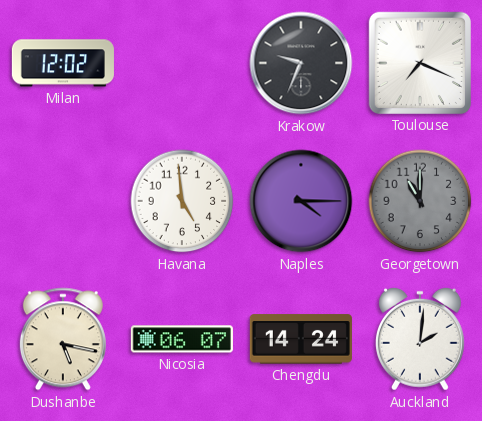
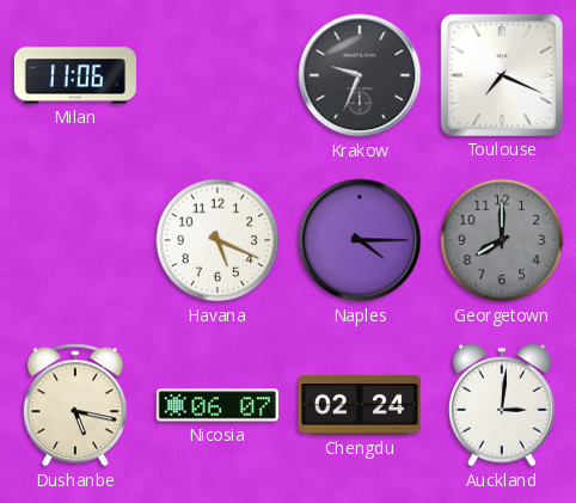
Milan: 12:02 -> 11:06 (75, 75)
Havana: 4:59 -> 5:19 (217, 240)
Georgetown: 11:00 -> 8:00 (502, 240)
Chengdu: 14:24 -> 02:24 (360, 405)
Auckland: 2:01 -> 3:01 (502, 405)
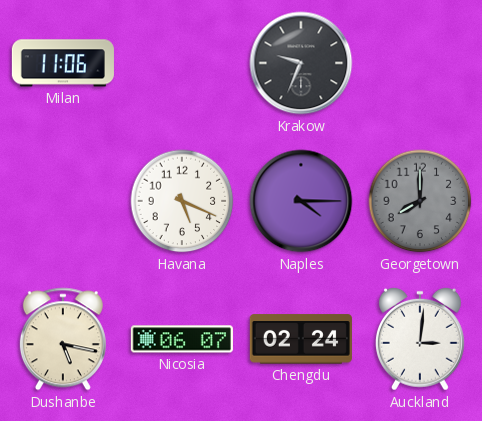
Toulouse: 7:19 -> none (502, 75)
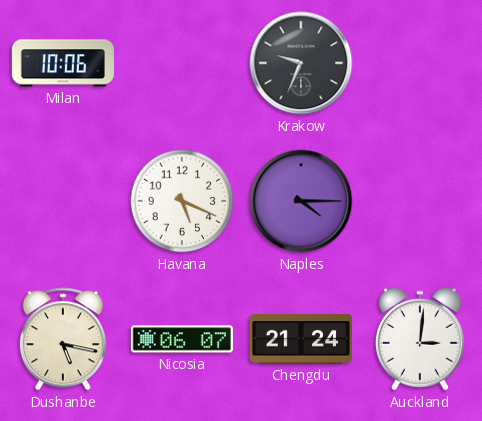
Milan: 11:06 -> 10:06 (63, 63)
Georgetown: 8:00 -> none (420, 201)
Chengdu: 02:24 -> 21:24 (301, 339)
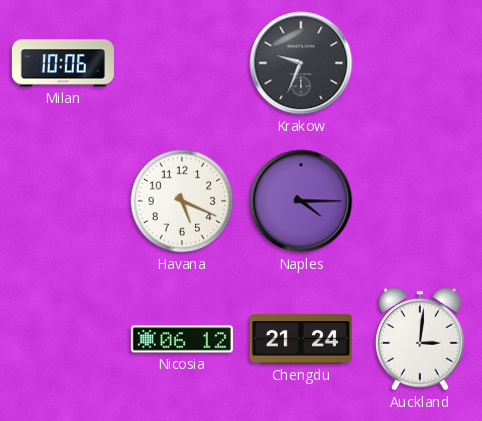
Dushanbe: 5:17 -> none (63, 339)
Nicosia: 06:07 -> 06:12 (182, 339)
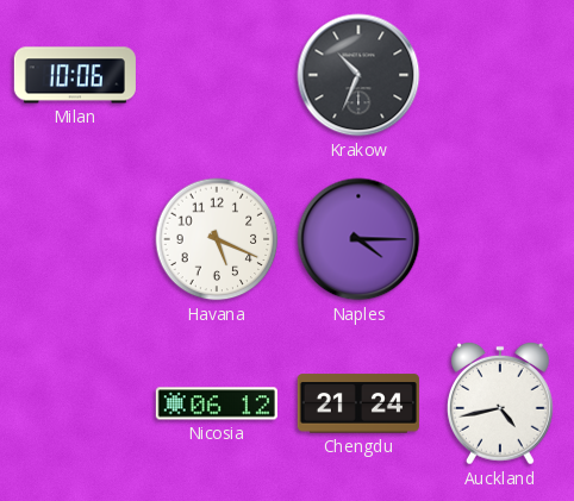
Krakow: 9:34 -> 10:34 (358, 75)
Auckland: 3:01 -> 4:43 (500, 403)
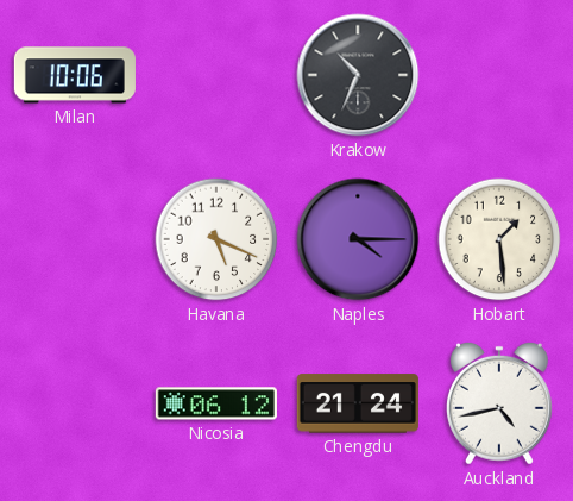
Hobart: none -> 1:29 (499, 239)
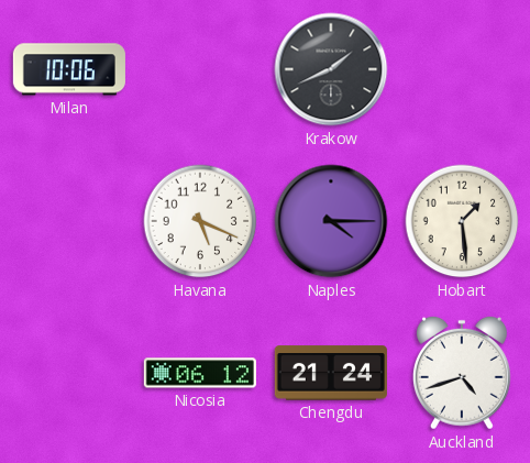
Krakow: 10:34 -> 1:41 (331, 69)
Auckland: 4:43 -> 4:42 (462, 373)
